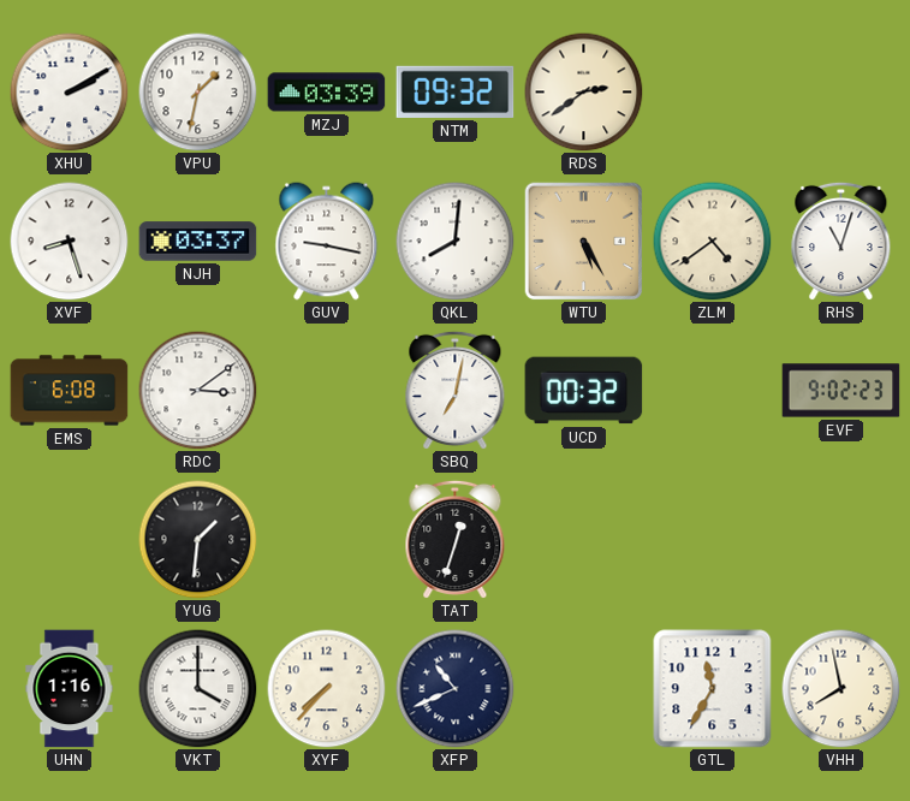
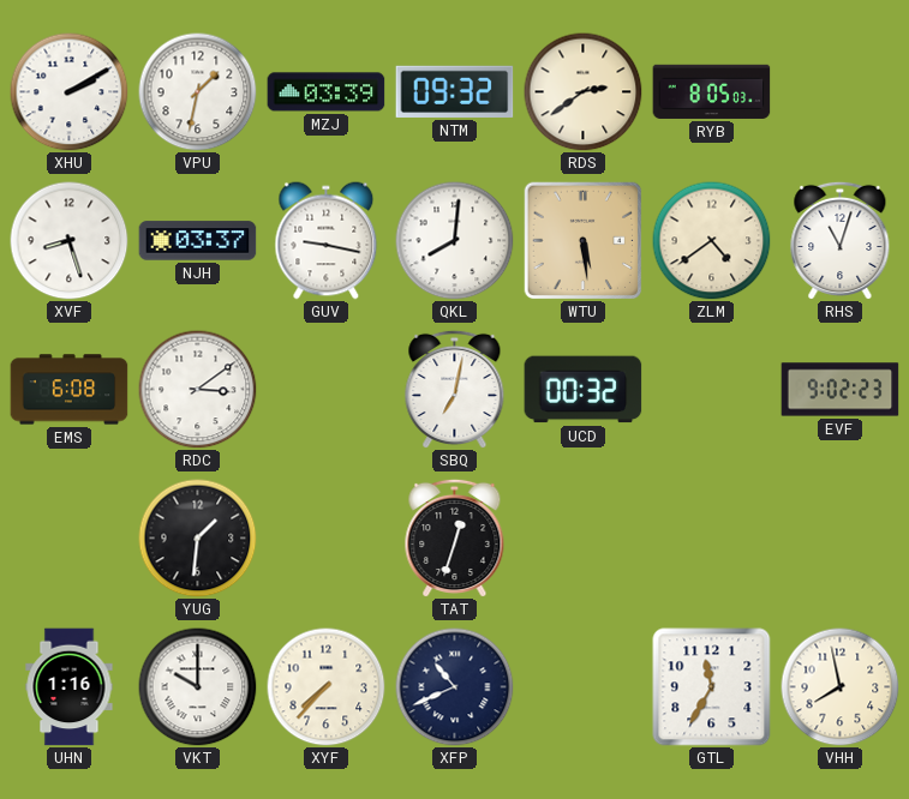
RYB: none -> 8:05 (712, 91)
WTU: 5:25 -> 5:29 (582, 240)
VKT: 4:00 -> 10:00 (198, 687)
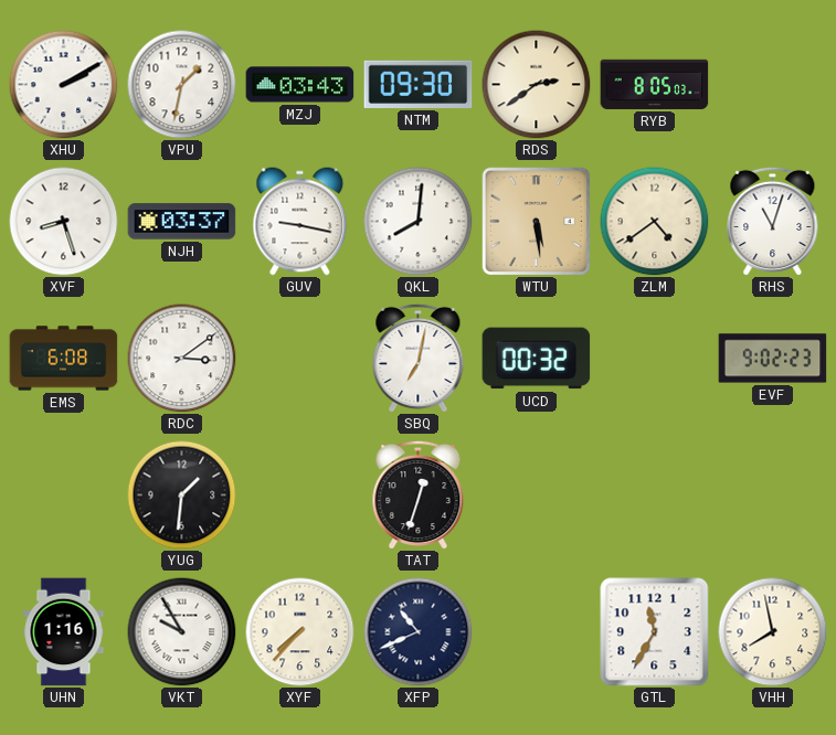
MZJ: 03:39 -> 03:43 (300, 85)
NTM: 09:32 -> 09:30 (419, 84)
VKT: 10:00 -> 9:55 (182, 632)
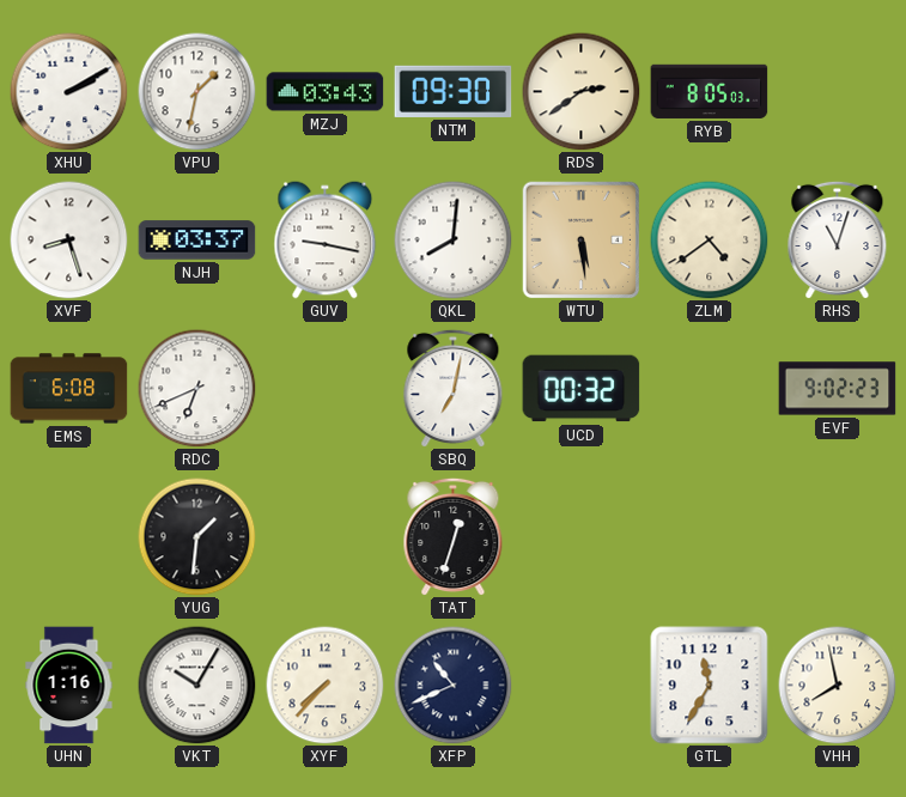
RDC: 3:09 -> 6:41 (197, 389)
VKT: 9:55 -> 10:05 (197, 686)
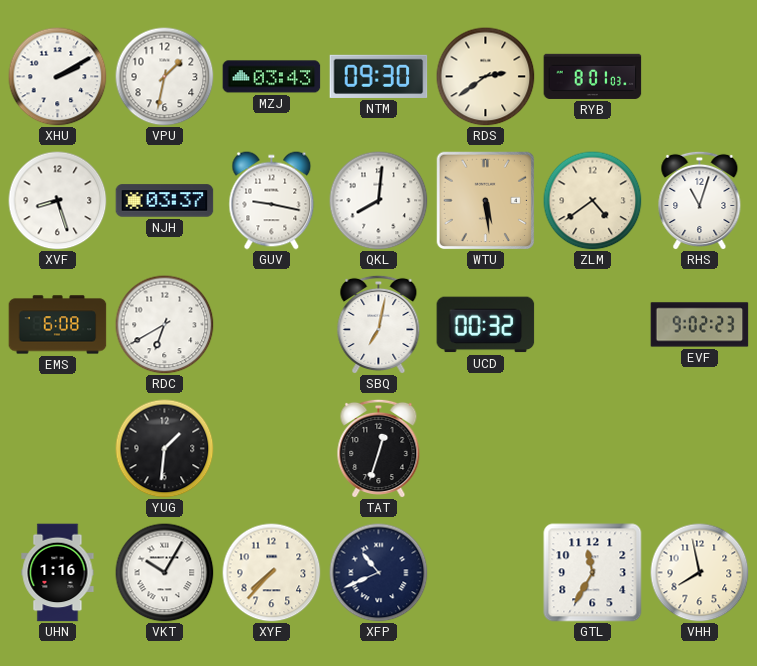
RYB: 8:05 -> 8:01 (593, 76)
RDC: 6:41 -> 6:40 (165, 325)
